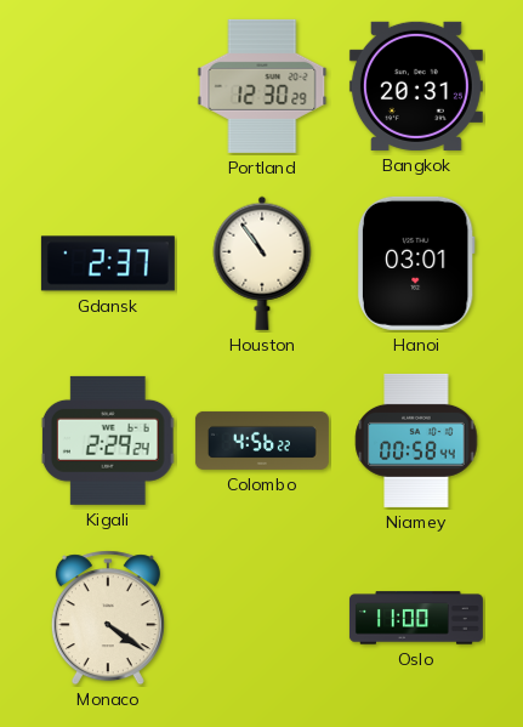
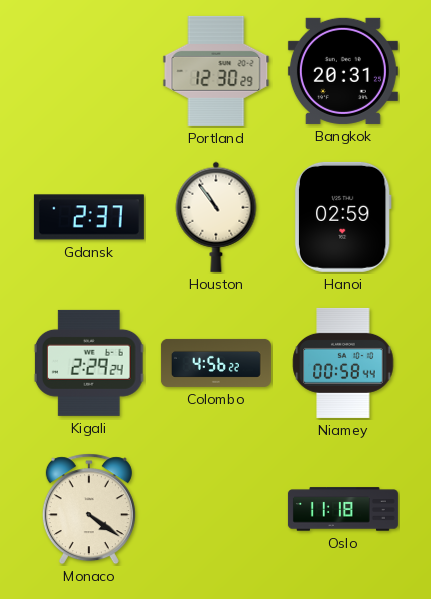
Hanoi: 03:01 -> 02:59 (343, 217)
Oslo: 11:00 -> 11:18 (343, 509)
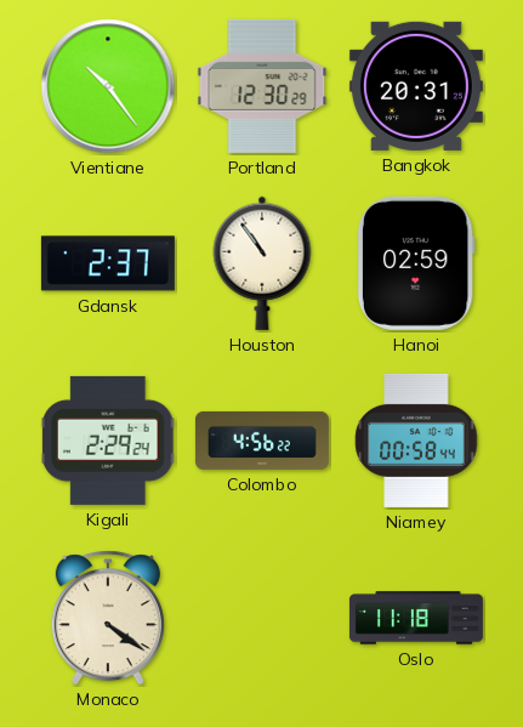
Vientiane: none -> 10:24 (108, 86)
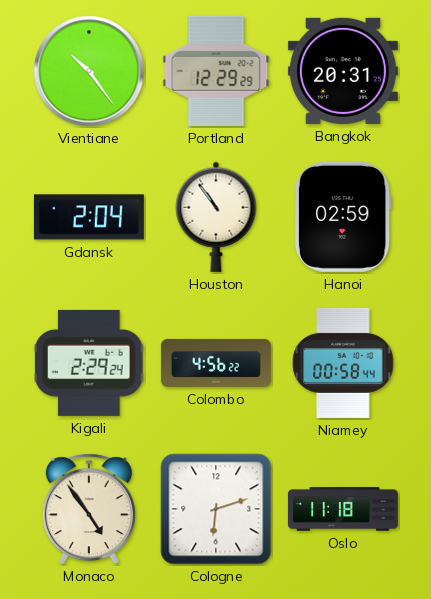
Portland: 12:30 -> 12:29 (216, 71)
Gdansk: 2:37 -> 2:04 (89, 217)
Monaco: 4:21 -> 4:54 (89, 509)
Cologne: none -> 6:12 (216, 509)
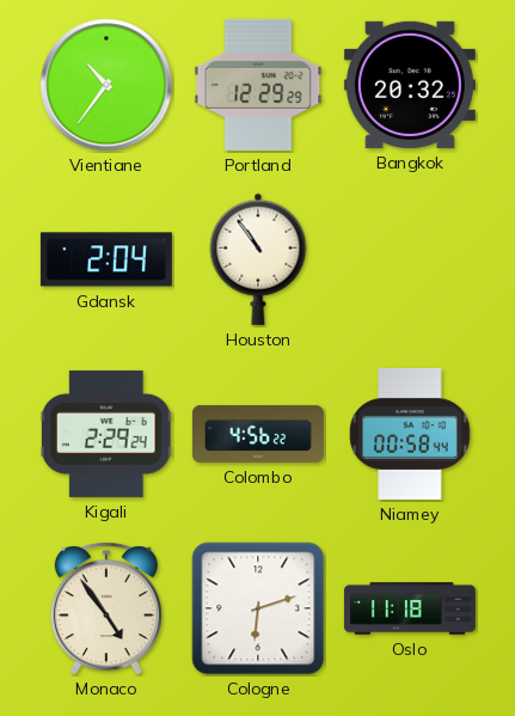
Vientiane: 10:24 -> 10:36 (106, 85)
Bangkok: 20:31 -> 20:32 (410, 85)
Hanoi: 02:59 -> none (343, 217)
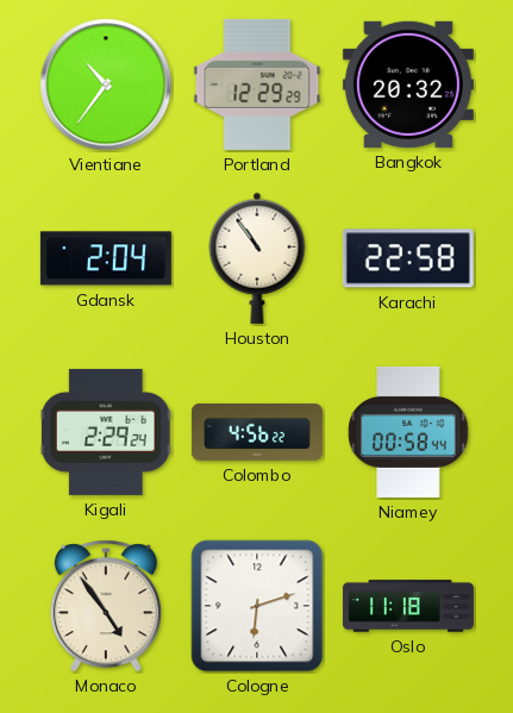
Karachi: none -> 22:58 (408, 258)
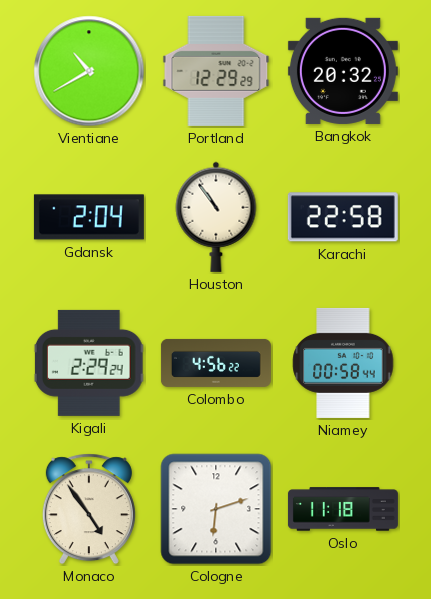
Vientiane: 10:36 -> 10:40 (89, 71)
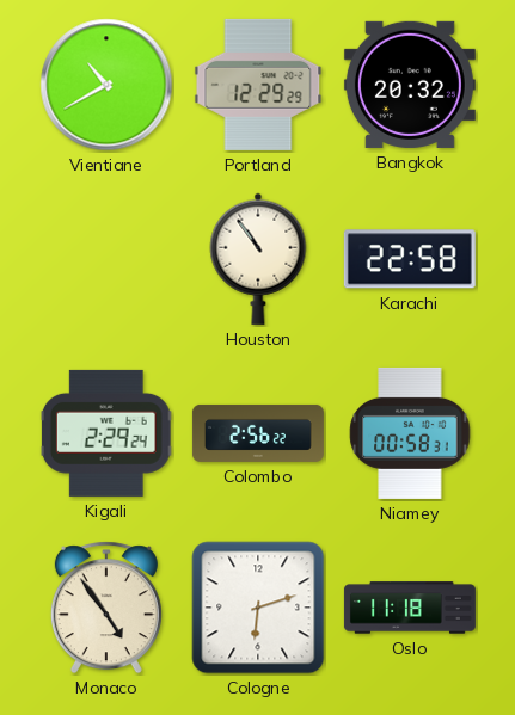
Gdansk: 2:04 -> none (89, 217)
Colombo: 4:56 -> 2:56 (258, 433)
Niamey: 00:58:44 -> 00:58:31 (410, 433)
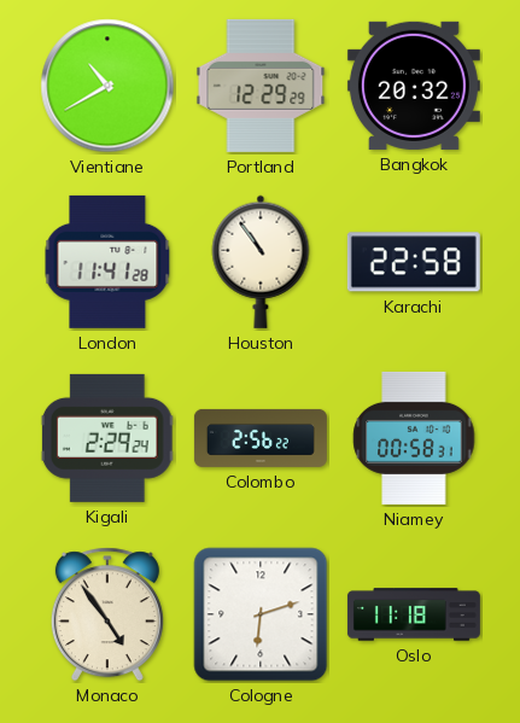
London: none -> 11:41 (107, 262)
